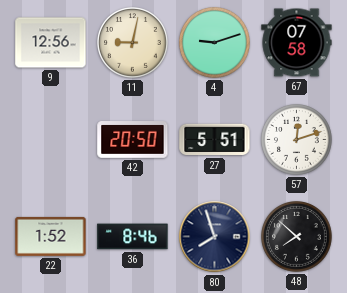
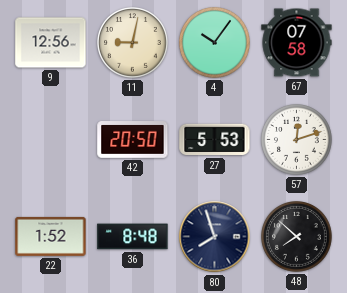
4: 9:12 -> 10:06 (215, 43)
27: 5:51 -> 5:53 (215, 140)
36: 8:46 -> 8:48 (133, 237)
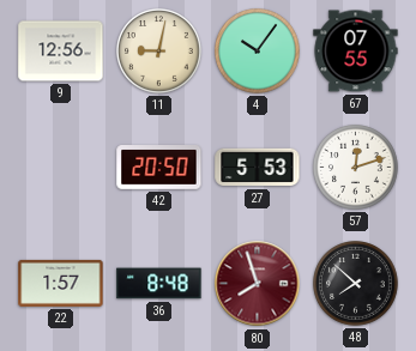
67: 07:58 -> 07:55 (356, 52)
22: 1:52 -> 1:57 (61, 283)
80 dial: navy -> burgundy (258, 284)
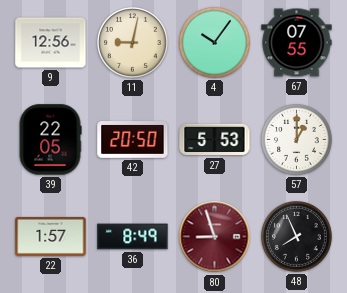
39: none -> 22:05 (50, 140)
57: 12:12 -> 1:00 (297, 140)
36: 8:48 -> 8:49 (133, 237)
80: 7:57 -> 8:57 (215, 237)
48: 7:52 -> 7:56 (297, 237)
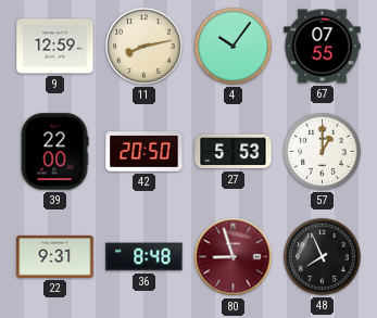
9: 12:56 -> 12:59 (55, 47)
11: 9:02 -> 8:13 (144, 47)
39: 22:05 -> 22:00 (54, 152)
22: 1:57 -> 9:31 (55, 256)
36: 8:49 -> 8:48 (144, 257)
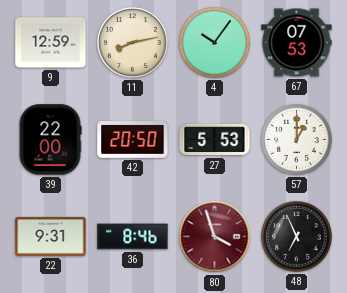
67: 07:55 -> 07:53 (297, 43)
36: 8:48 -> 8:46 (133, 237)
80: 8:57 -> 3:57 (215, 237)
48: 7:56 -> 6:56 (297, 237)
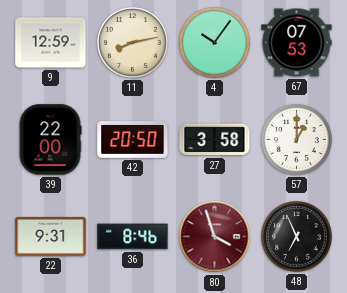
27: 5:53 -> 3:58 (215, 140)
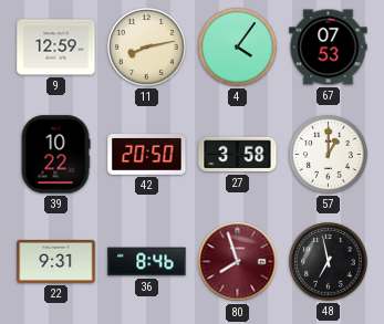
4: 10:06 -> 4:06 (238, 48)
39: 22:00 -> 10:22 (55, 155)
80: 3:57 -> 7:57 (238, 262)
48: 6:56 -> 6:58 (329, 262)
